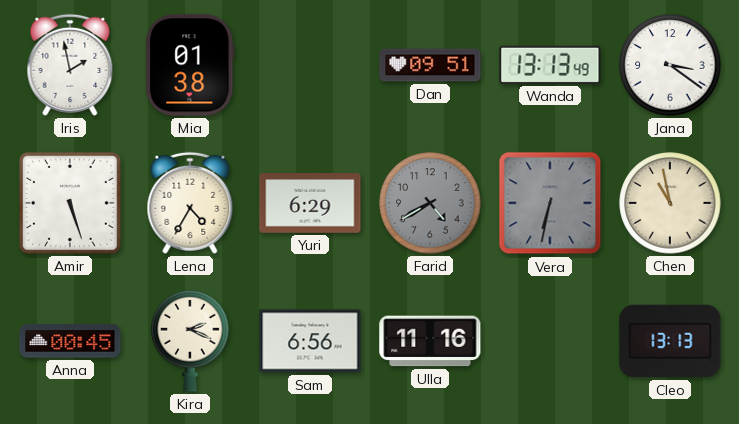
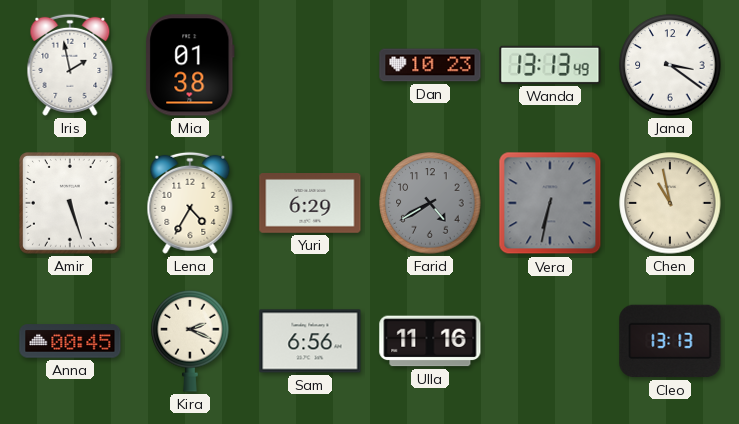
Dan: 09:51 -> 10:23 (430, 65)
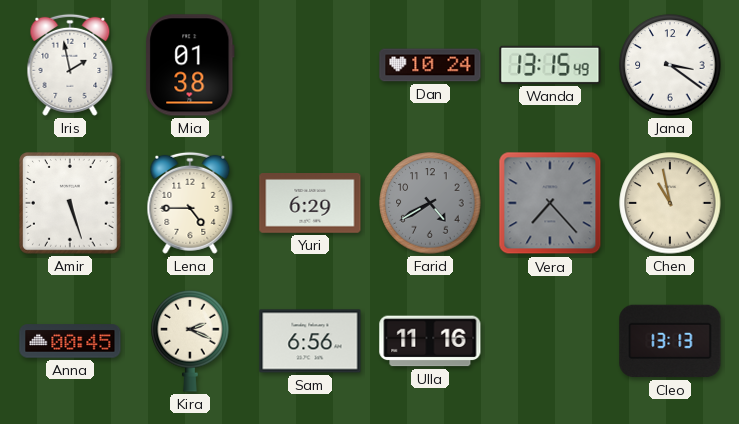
Dan: 10:23 -> 10:24 (430, 65)
Wanda: 13:13 -> 13:15 (550, 65)
Lena: 4:35 -> 4:45 (190, 203)
Vera: 6:32 -> 7:23 (550, 203)
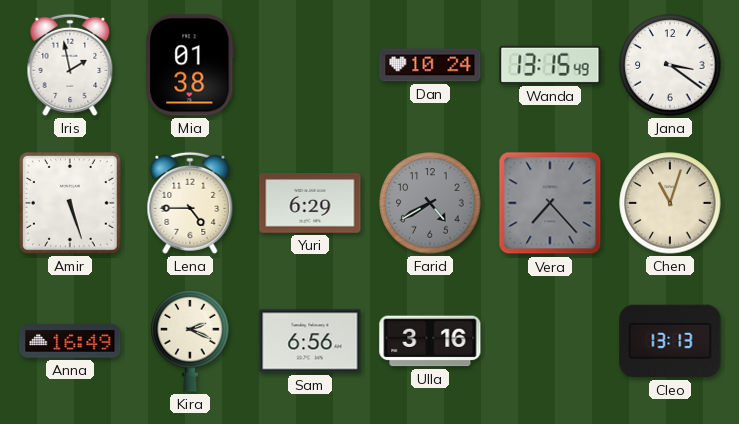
Chen: 10:58 -> 11:03 (670, 203)
Anna: 00:45 -> 16:49 (70, 341)
Ulla: 11:16 -> 3:16 (430, 341)
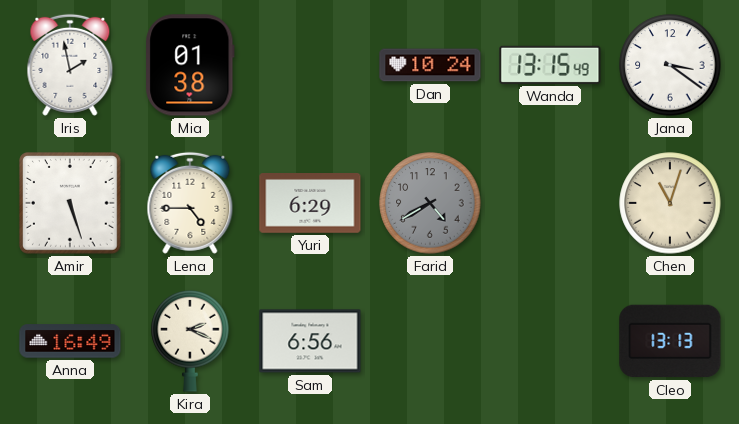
Vera: 7:23 -> none (550, 203)
Ulla: 3:16 -> none (430, 341)
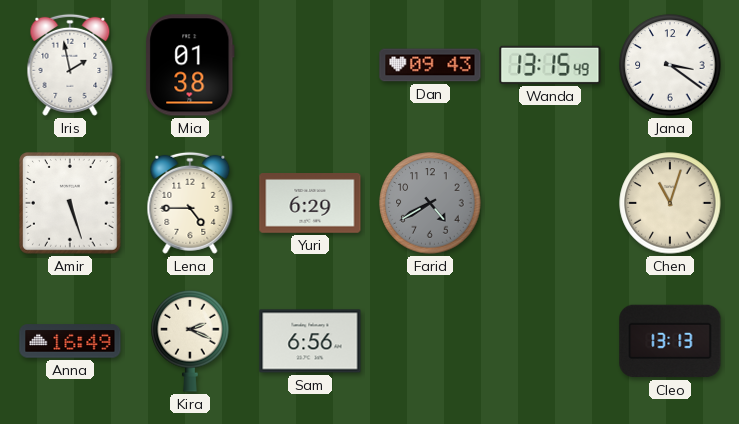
Dan: 10:24 -> 09:43 (430, 65)
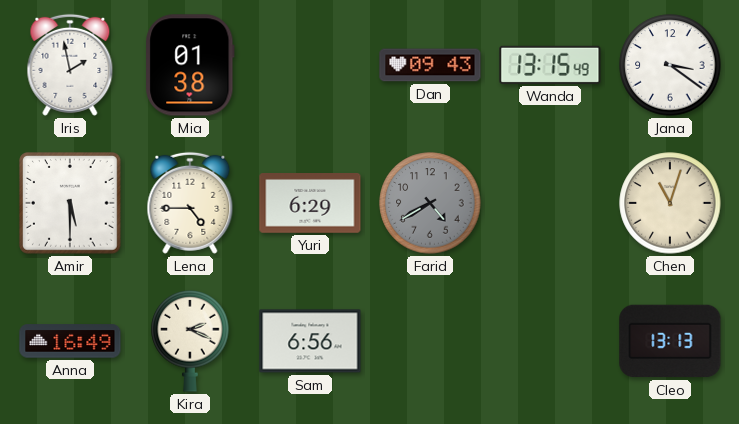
Amir: 5:27 -> 5:30 (71, 204)
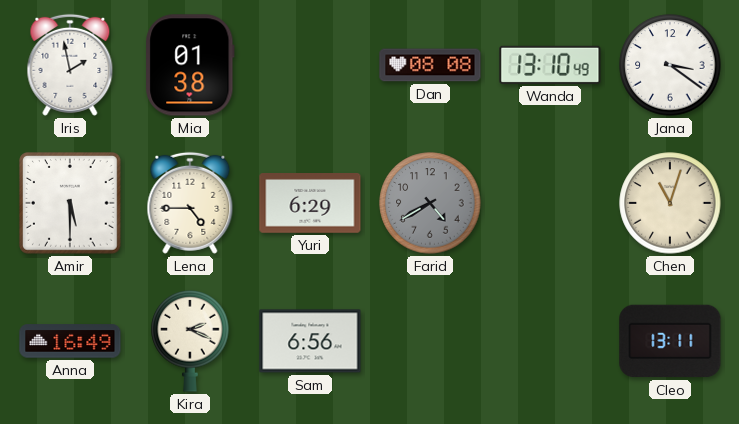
Dan: 09:43 -> 08:08 (430, 65)
Wanda: 13:15 -> 13:10 (550, 65)
Cleo: 13:13 -> 13:11 (670, 341)
